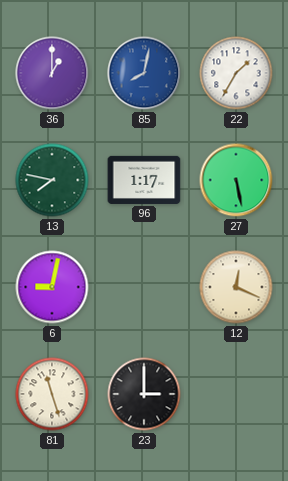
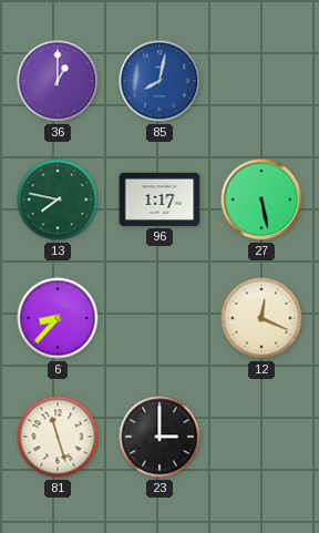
22: 1:35 -> none (236, 73)
6: 9:02 -> 8:37 (58, 318)
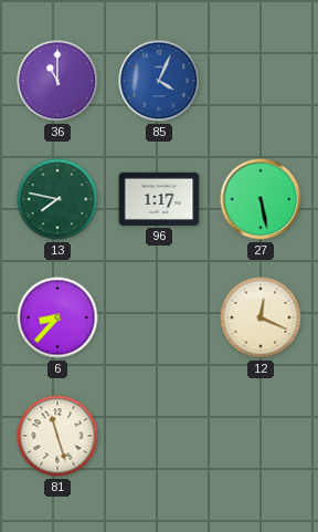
36: 1:00 -> 11:00 (57, 81)
85: 8:02 -> 4:04 (159, 81)
23: 3:00 -> none (159, 437)
